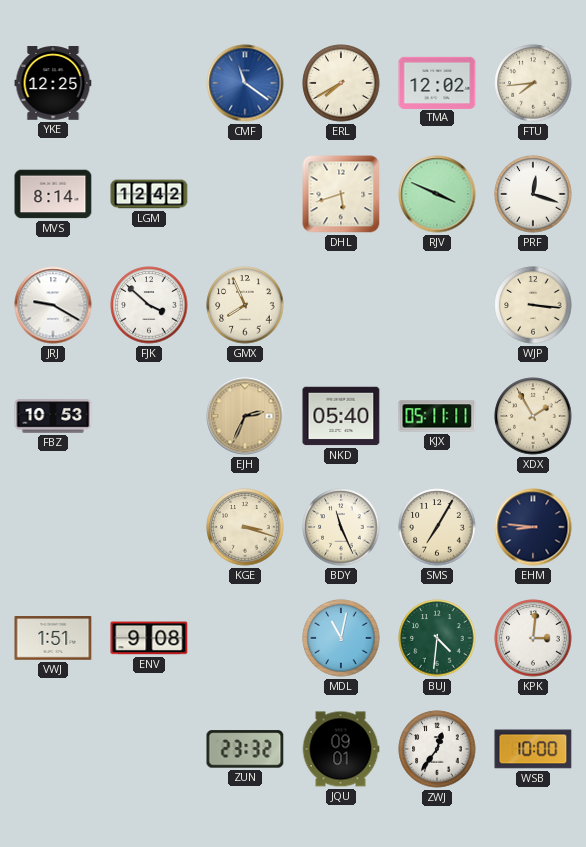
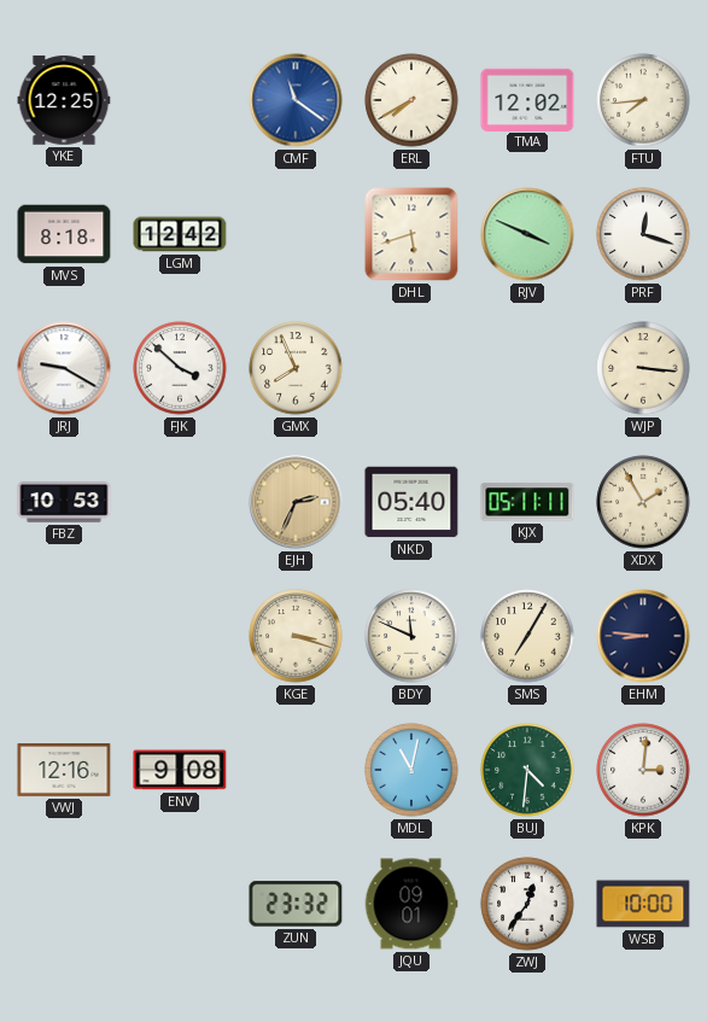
MVS: 8:14 -> 8:18 (64, 234)
BDY: 11:26 -> 11:49 (411, 636)
VWJ: 1:51 -> 12:16 (64, 770)
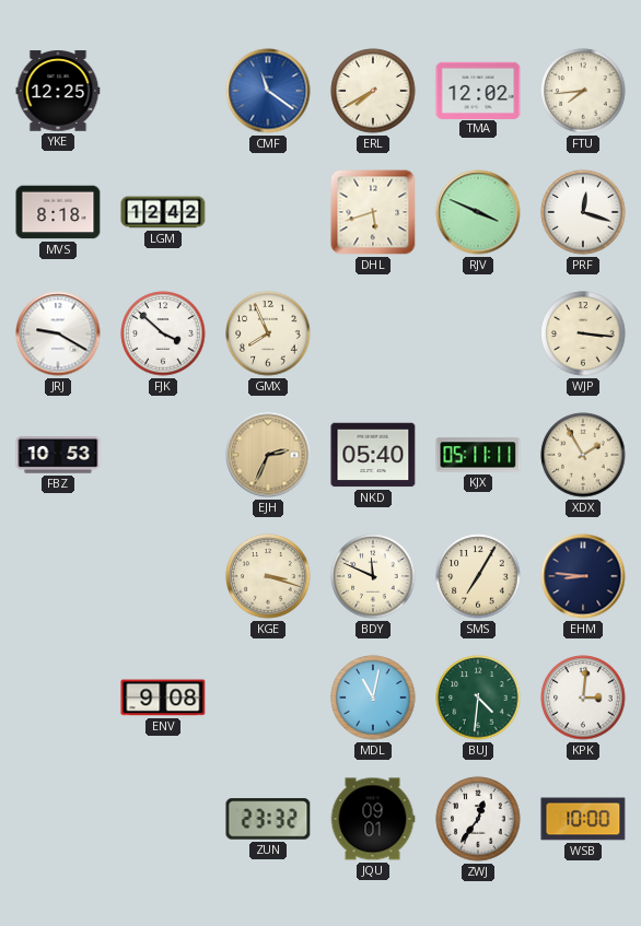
VWJ: 12:16 -> none (64, 770)
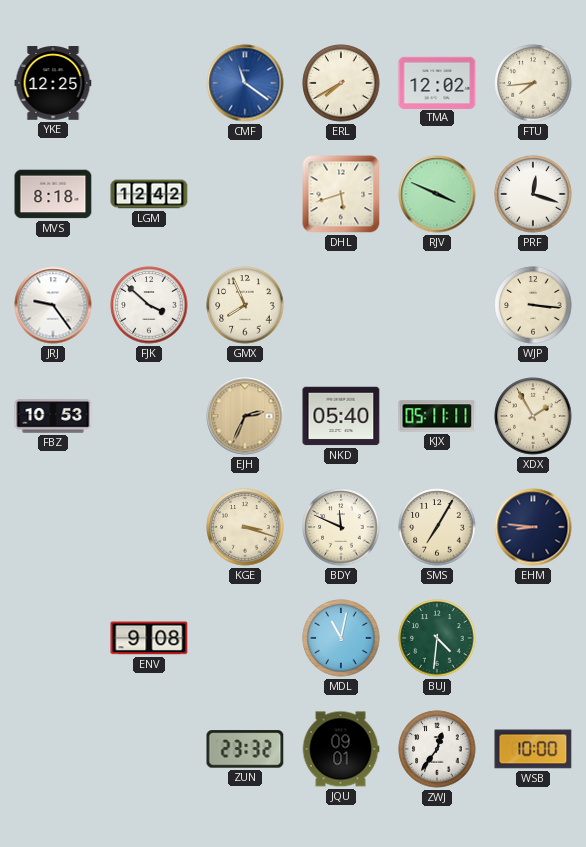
JRJ: 9:20 -> 9:24 (53, 305)
KPK: 3:01 -> none (583, 698)
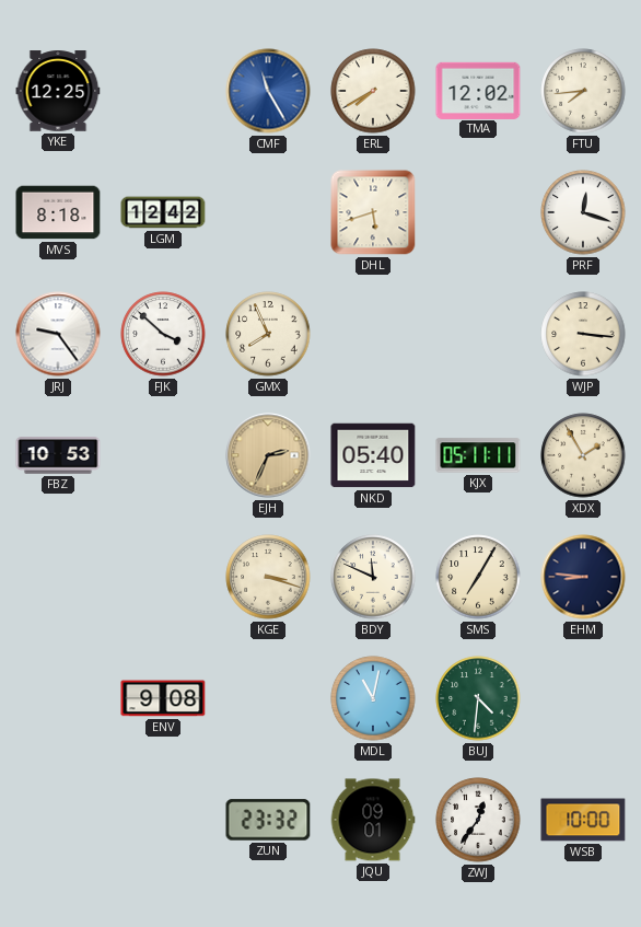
CMF: 11:21 -> 11:25 (268, 91)
RJV: 3:49 -> none (437, 194)
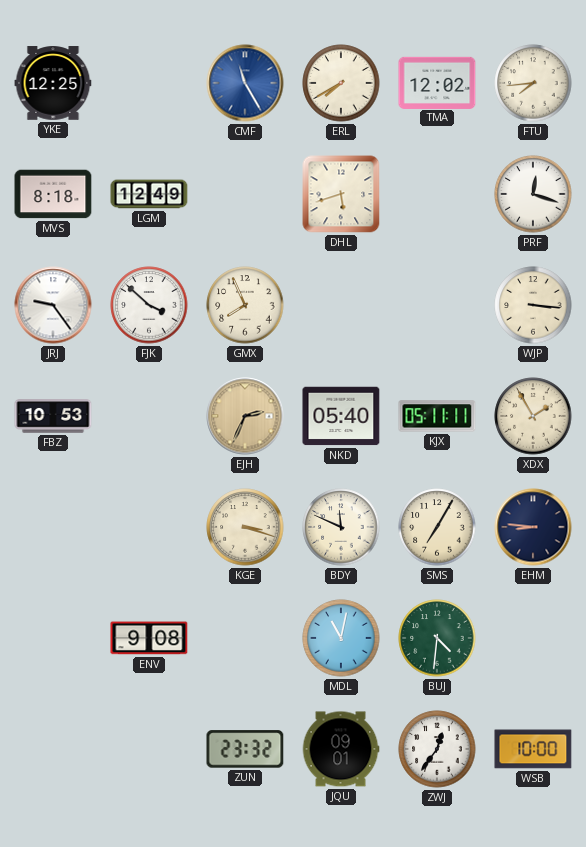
LGM: 12:42 -> 12:49 (149, 194)
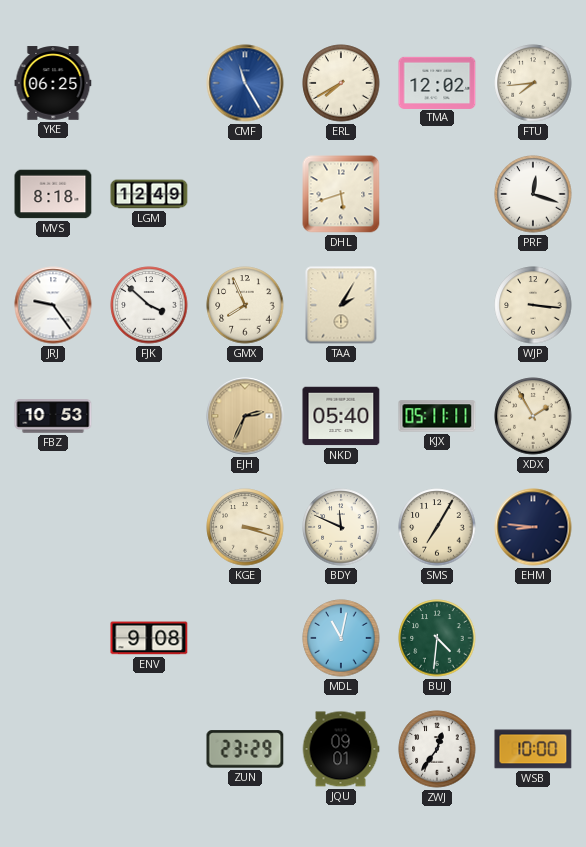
YKE: 12:25 -> 06:25 (53, 83)
TAA: none -> 2:05 (341, 305)
ZUN: 23:32 -> 23:29 (245, 749)
